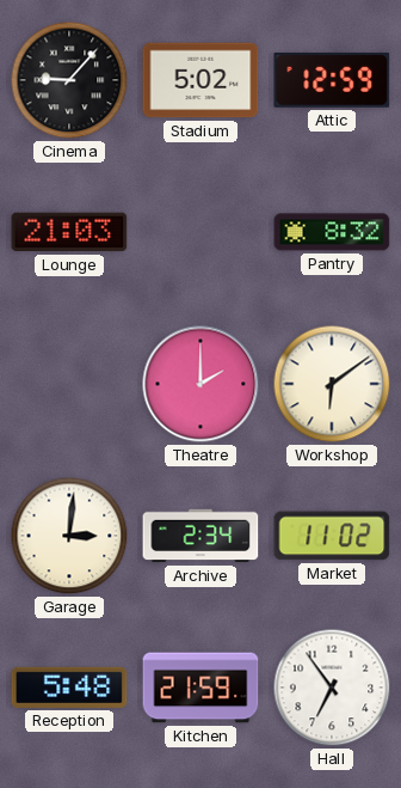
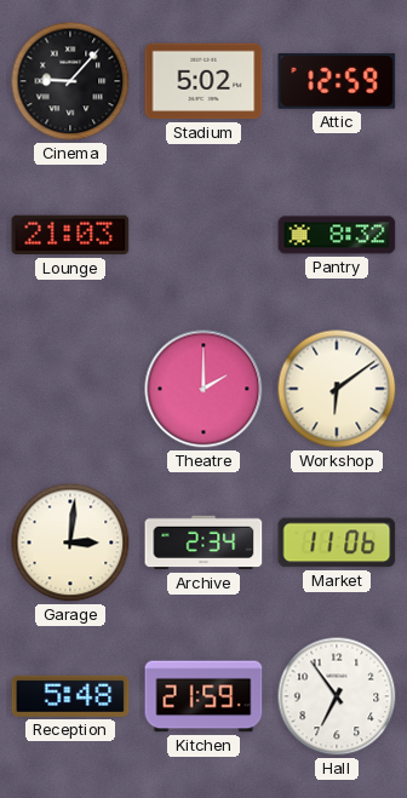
Market: 11:02 -> 11:06 (337, 542)
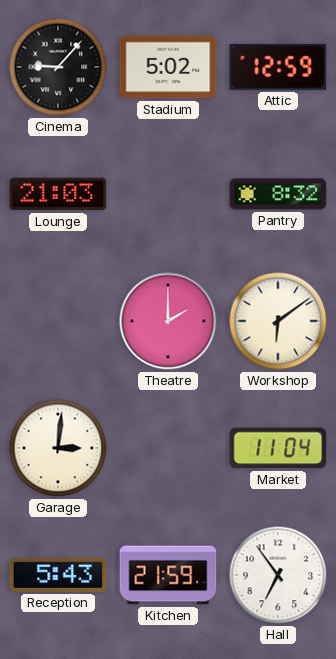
Archive: 2:34 -> none (203, 542)
Market: 11:06 -> 11:04 (278, 448)
Reception: 5:48 -> 5:43 (58, 575)
